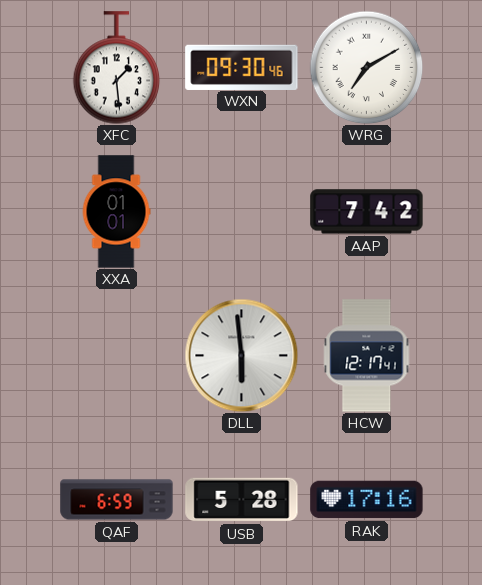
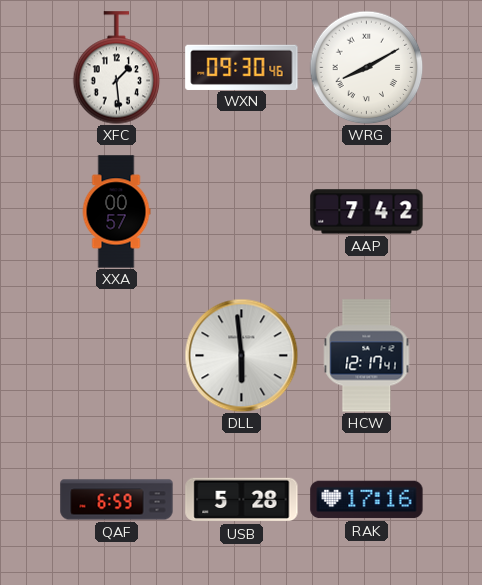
WRG: 7:10 -> 8:10 (366, 67)
XXA: 01:01 -> 00:57 (116, 212)
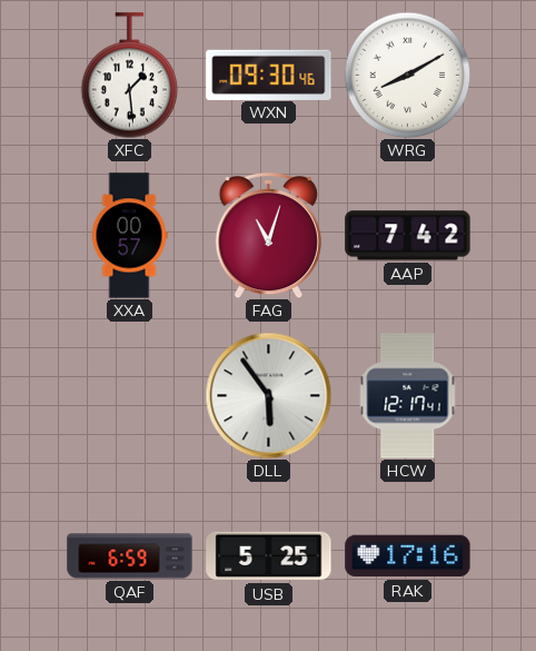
FAG: none -> 11:03 (268, 236)
DLL: 5:59 -> 5:54 (268, 395)
USB: 5:28 -> 5:25 (269, 556)
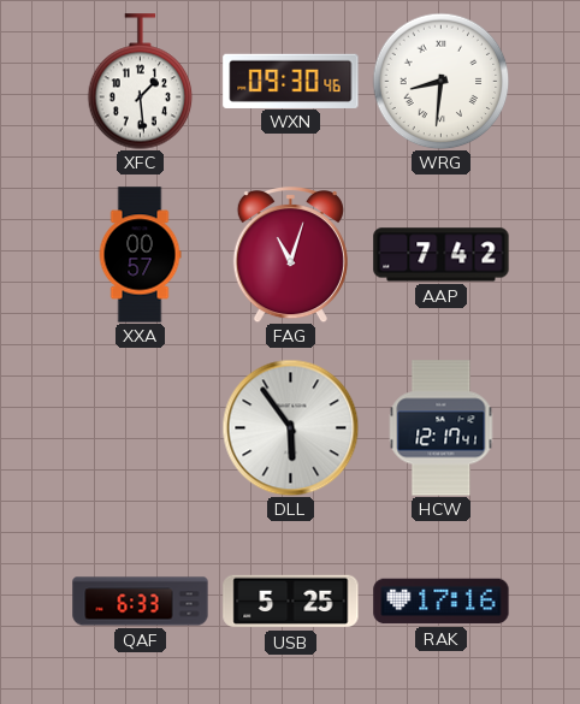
WRG: 8:10 -> 8:31 (440, 81)
QAF: 6:59 -> 6:33 (141, 602)
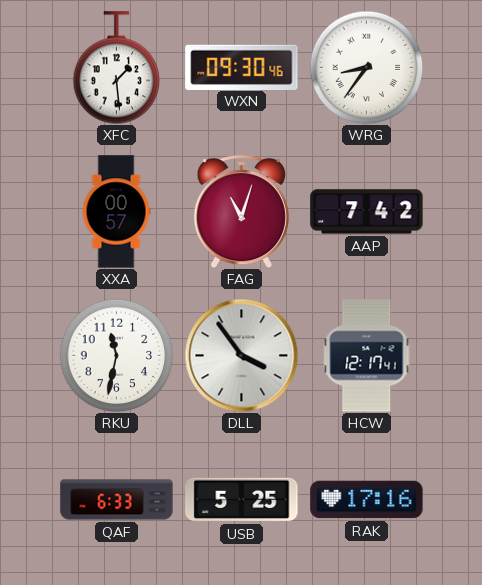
WRG: 8:31 -> 8:36 (366, 67)
RKU: none -> 11:32 (116, 355)
DLL: 5:54 -> 3:54 (241, 355)
